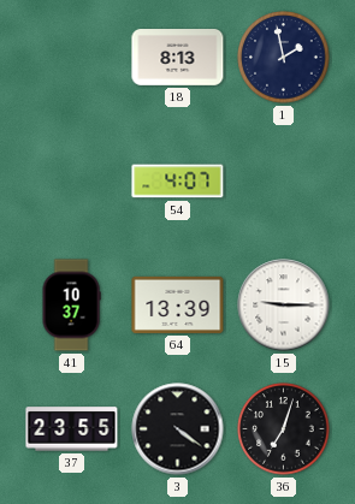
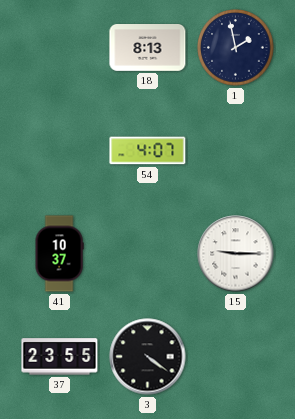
64: 13:39 -> none (178, 304)
36: 7:03 -> none (284, 429)
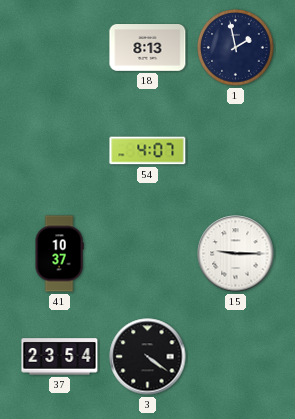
37: 23:55 -> 23:54 (60, 357)
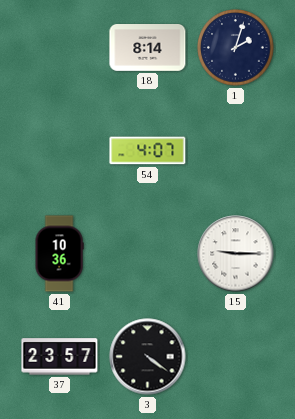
18: 8:13 -> 8:14 (148, 48)
1: 1:58 -> 2:03 (236, 48)
41: 10:37 -> 10:36 (59, 254)
37: 23:54 -> 23:57 (60, 357)
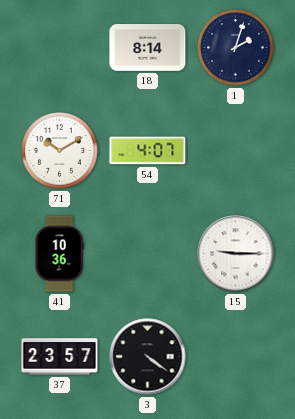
71: none -> 10:10 (60, 151)
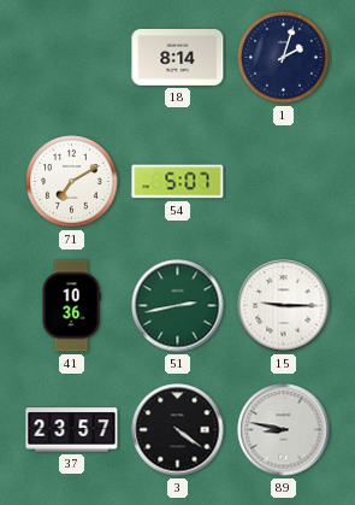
71: 10:10 -> 7:10 (72, 182)
54: 4:07 -> 5:07 (178, 182)
51: none -> 2:43 (178, 306)
89: none -> 8:47 (284, 430)
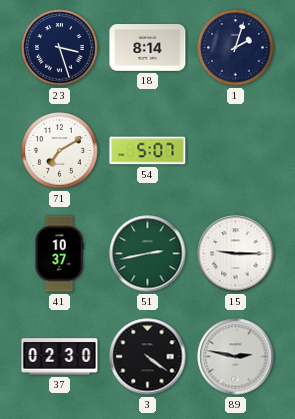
23: none -> 3:27 (60, 48)
41: 10:36 -> 10:37 (59, 254)
37: 23:57 -> 02:30 (60, 357)
89: 8:47 -> 2:47 (236, 357)
